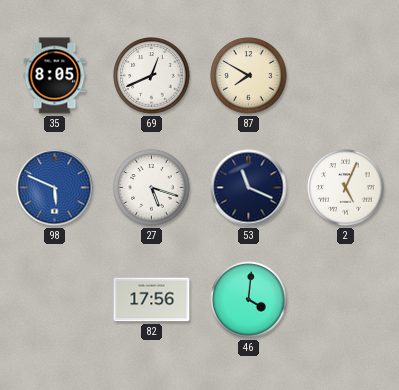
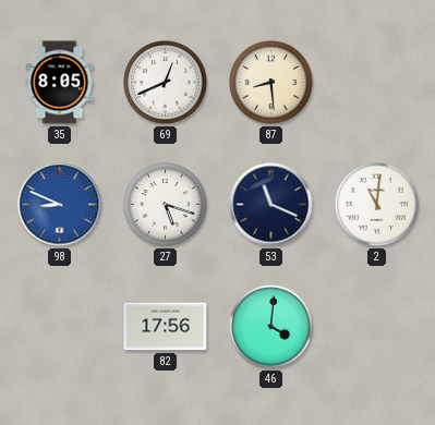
87: 7:50 -> 8:29 (271, 83)
98: 5:49 -> 8:49 (60, 205)
2: 5:04 -> 11:01 (377, 205)
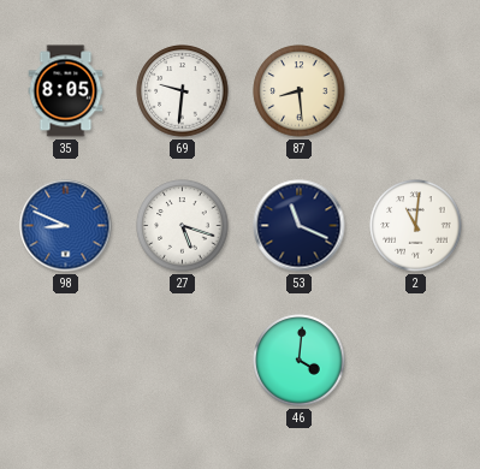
69: 12:41 -> 9:31 (183, 91)
82: 17:56 -> none (166, 327)
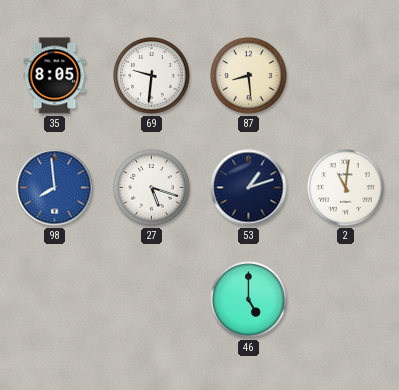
98: 8:49 -> 7:59 (55, 188)
53: 11:19 -> 1:12 (249, 188)
46: 4:01 -> 5:00 (249, 300)
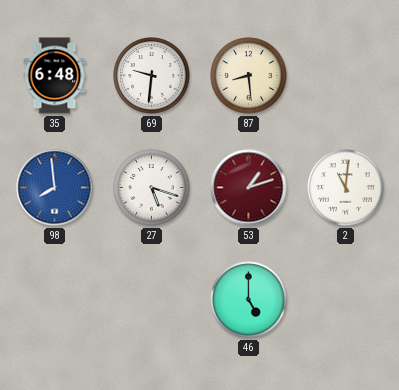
35: 8:05 -> 6:48 (55, 76)
53 dial: navy -> burgundy (249, 188)
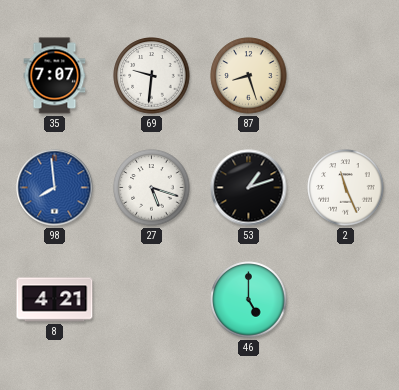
35: 6:48 -> 7:07 (55, 76)
87: 8:29 -> 8:27 (249, 76)
53 dial: burgundy -> black (249, 188)
2: 11:01 -> 11:26 (346, 188)
8: none -> 4:21 (55, 300)
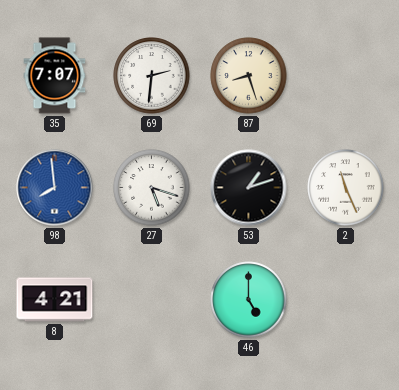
69: 9:31 -> 2:31 (152, 76)
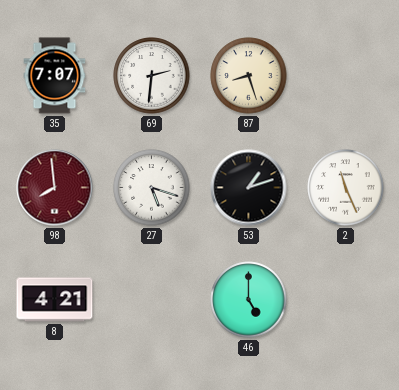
98 dial: blue -> burgundy (55, 188)
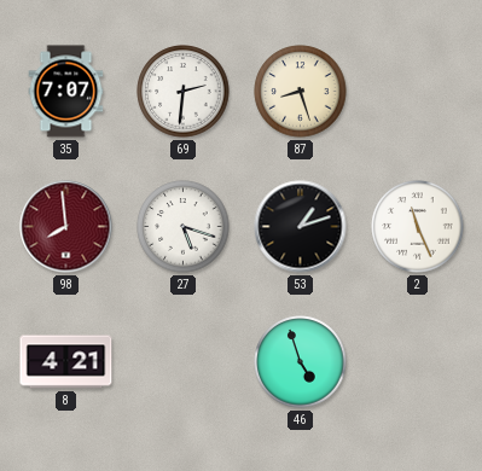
46: 5:00 -> 4:57 (301, 362)
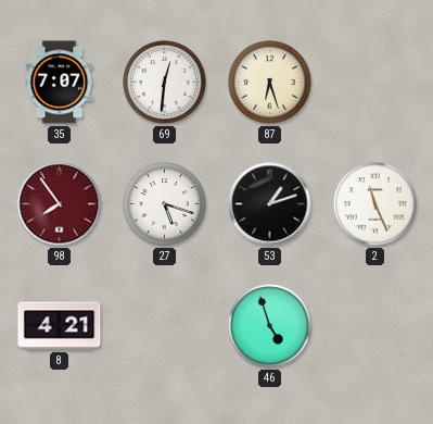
69: 2:31 -> 12:31 (165, 83)
87: 8:27 -> 6:27 (270, 83)
98: 7:59 -> 7:54 (60, 204)
